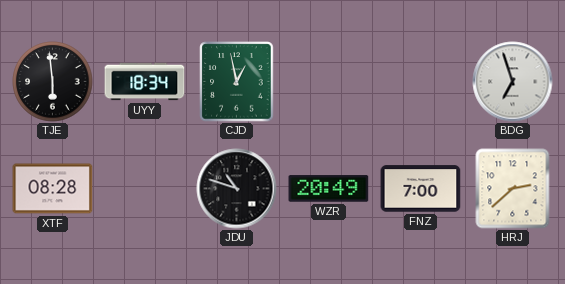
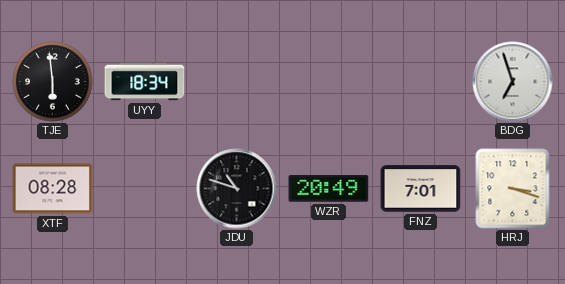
CJD: 12:58 -> none (237, 82)
FNZ: 7:00 -> 7:01 (421, 189)
HRJ: 2:38 -> 3:18 (513, 189)
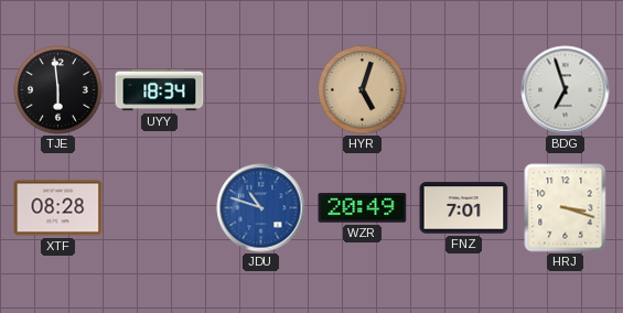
HYR: none -> 5:03 (363, 90)
JDU dial: black -> blue (261, 208)
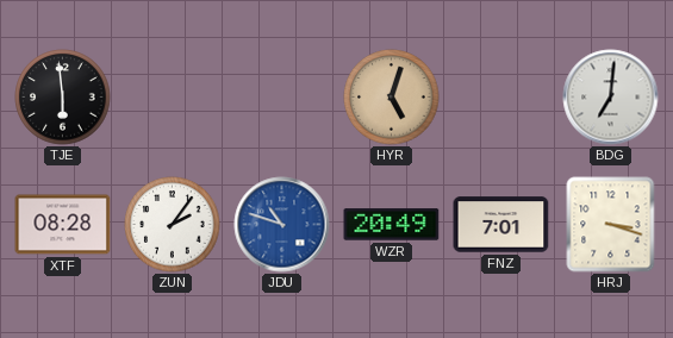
UYY: 18:34 -> none (160, 90)
BDG: 6:57 -> 7:01 (611, 98)
ZUN: none -> 2:06 (173, 225)
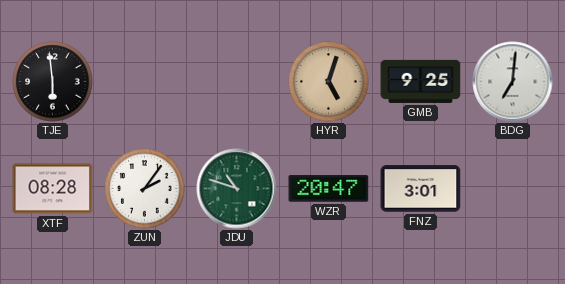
GMB: none -> 9:25 (421, 81)
JDU dial: blue -> green (237, 189)
WZR: 20:49 -> 20:47 (329, 189)
FNZ: 7:01 -> 3:01 (421, 189)
HRJ: 3:18 -> none (611, 225)
